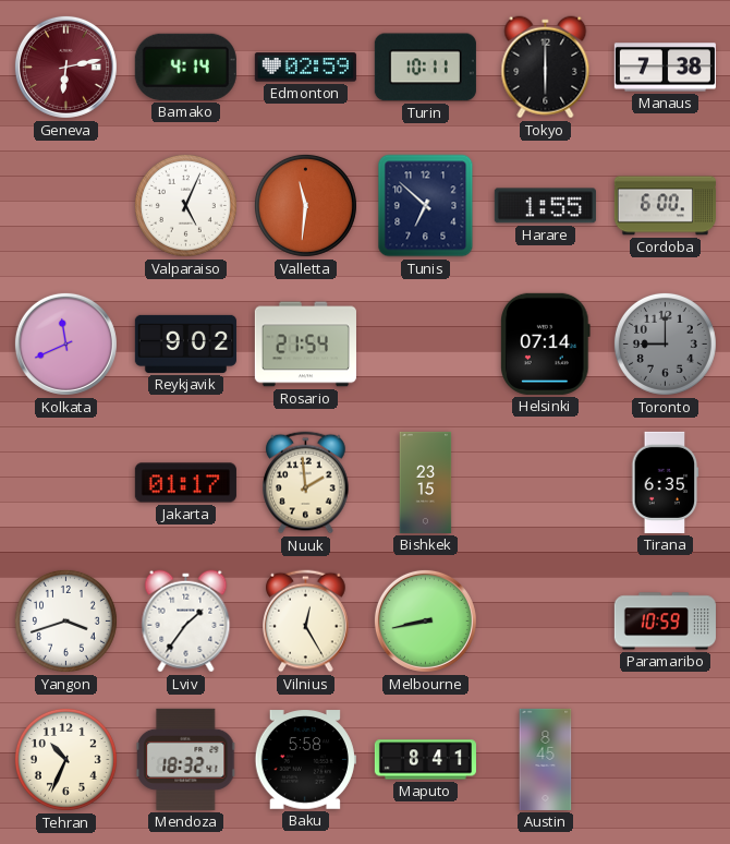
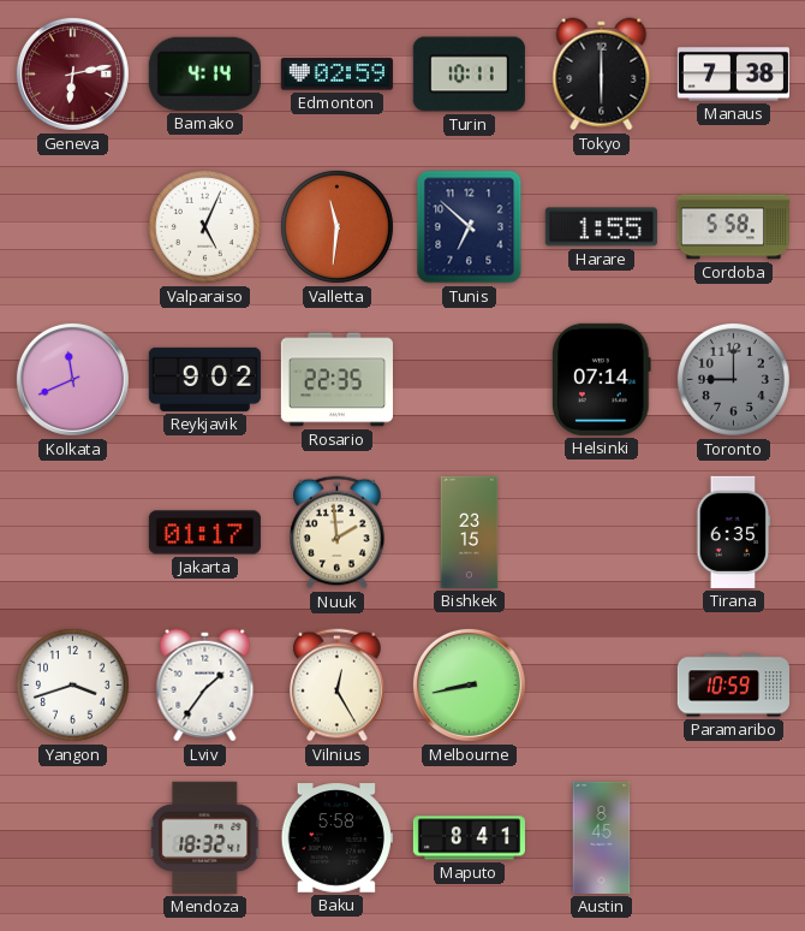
Cordoba: 6:00 -> 5:58 (733, 227)
Rosario: 21:54 -> 22:35 (336, 380)
Tehran: 10:34 -> none (65, 759)
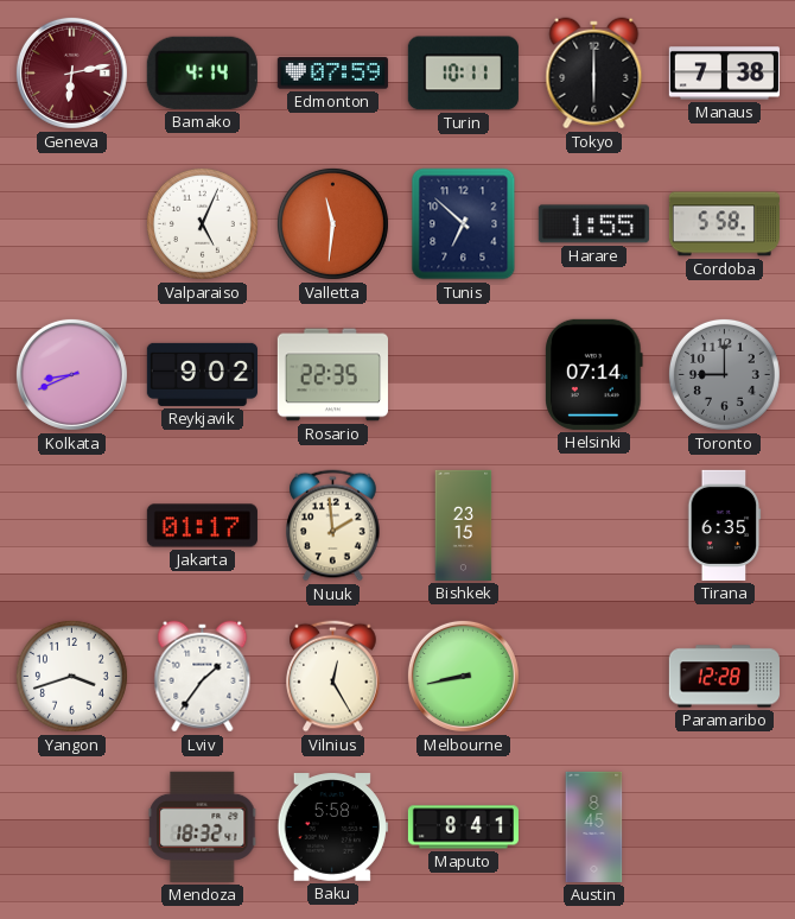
Edmonton: 02:59 -> 07:59 (332, 74)
Kolkata: 11:41 -> 8:41 (71, 374)
Paramaribo: 10:59 -> 12:28 (724, 677)
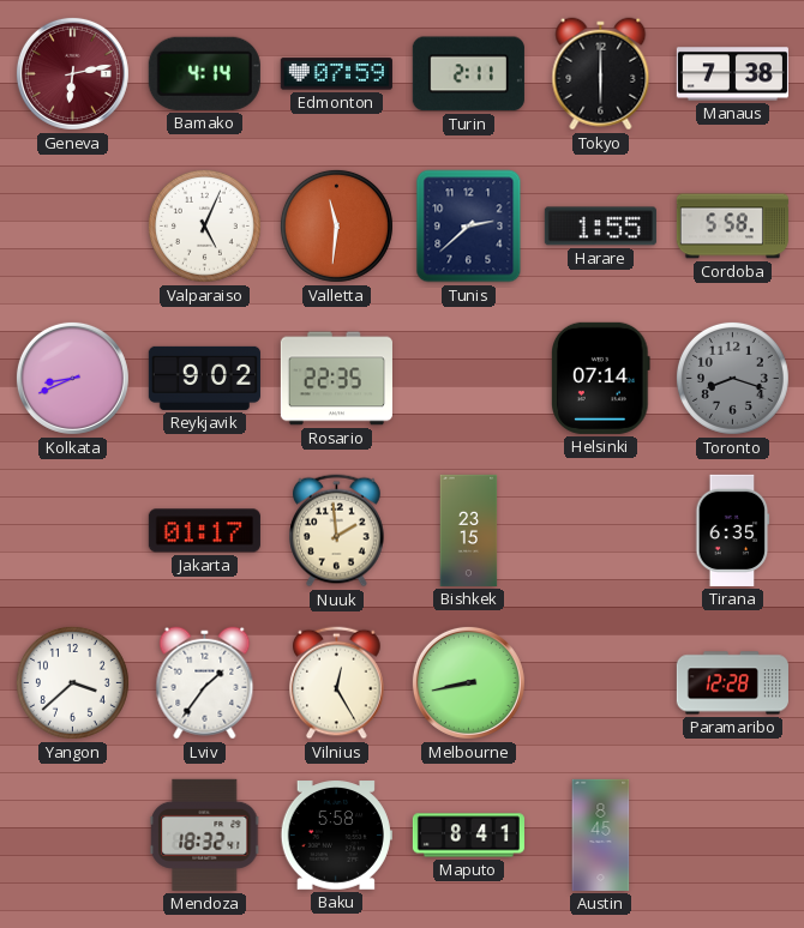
Turin: 10:11 -> 2:11 (468, 74)
Tunis: 6:52 -> 2:38 (469, 227)
Toronto: 9:00 -> 8:18 (732, 378)
Yangon: 3:42 -> 3:38 (72, 682)
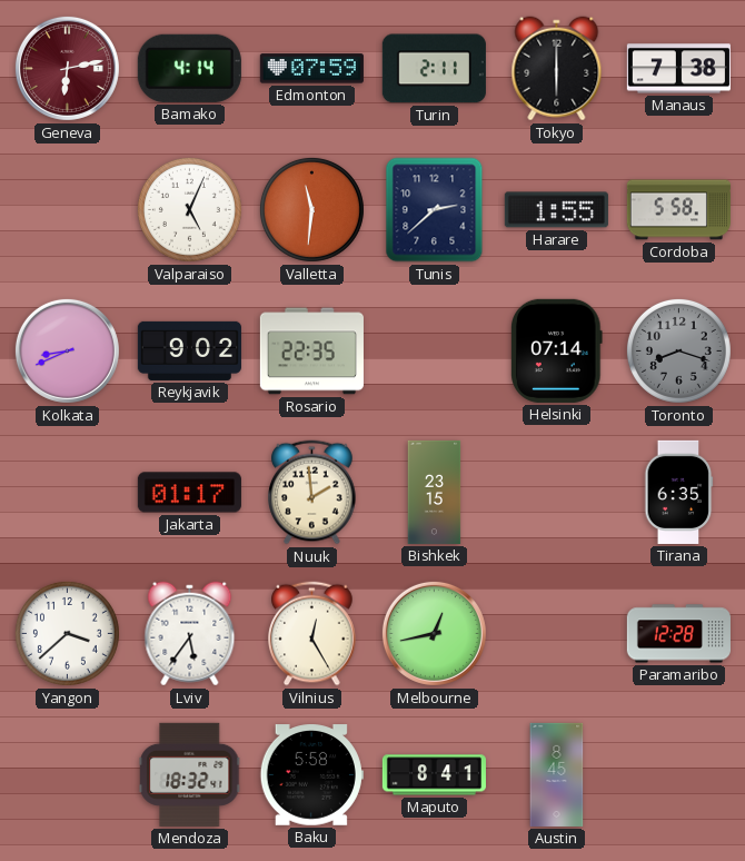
Lviv: 1:36 -> 5:36 (190, 634)
Melbourne: 8:43 -> 12:43 (434, 633)
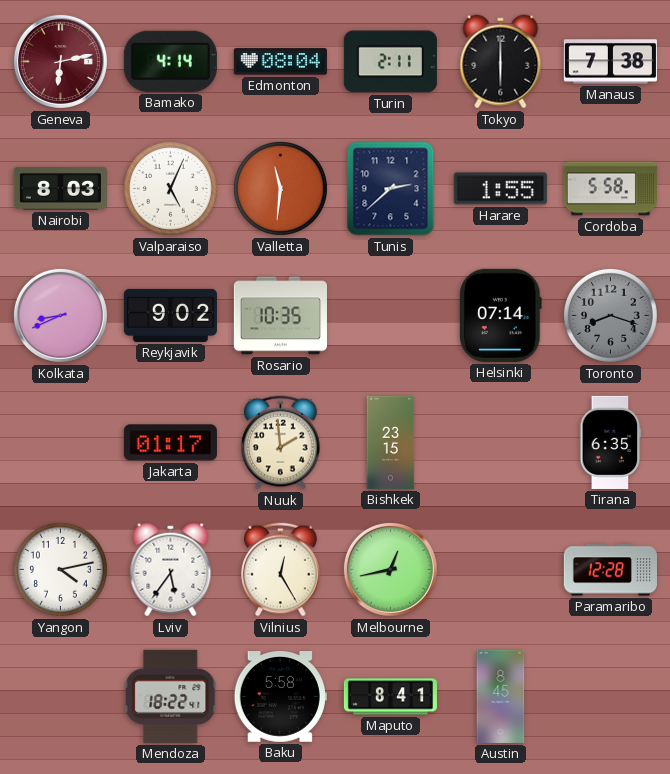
Edmonton: 07:59 -> 08:04 (280, 62)
Nairobi: none -> 8:03 (60, 189)
Rosario: 22:35 -> 10:35 (280, 316)
Yangon: 3:38 -> 4:13 (60, 569)
Mendoza: 18:32 -> 18:22 (171, 696)
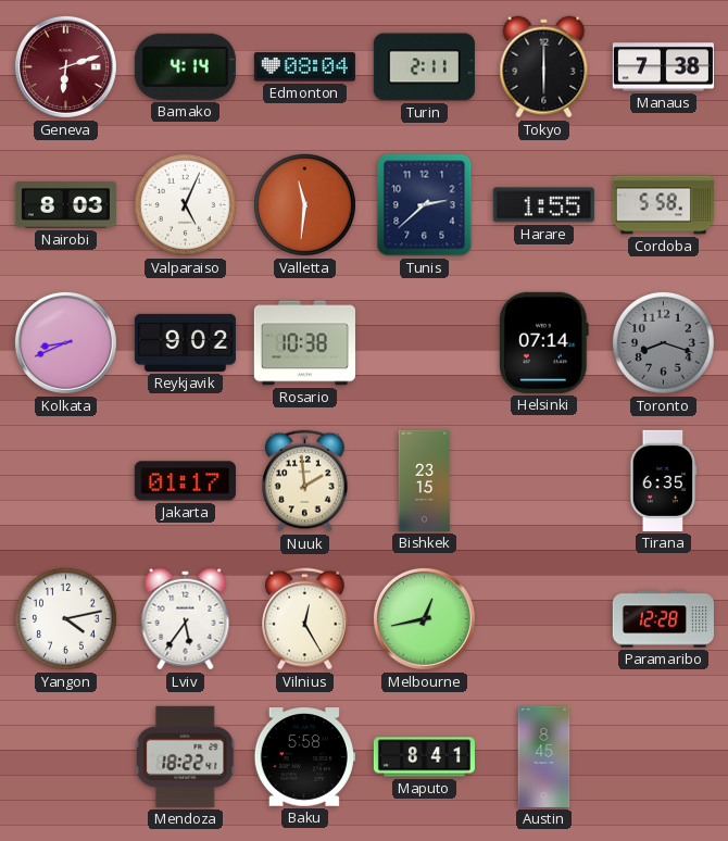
Geneva: 6:13 -> 6:12 (65, 66)
Rosario: 10:35 -> 10:38 (304, 343)
